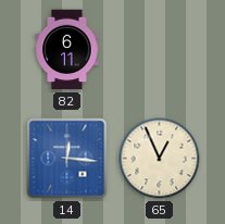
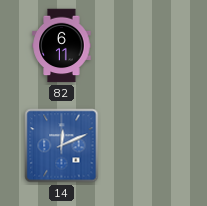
14: 12:16 -> 12:11 (62, 146)
65: 12:56 -> none (160, 159)
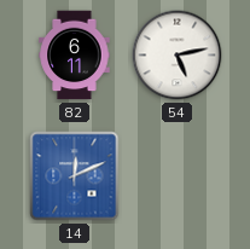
54: none -> 5:13 (178, 56)
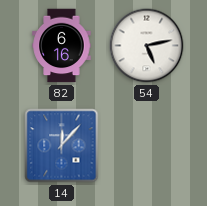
82: 6:11 -> 6:16 (62, 46)
14: 12:11 -> 12:07 (62, 146)
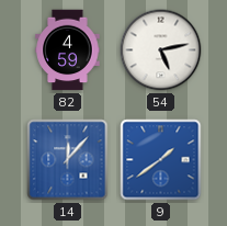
82: 6:16 -> 4:59 (68, 50)
9: none -> 1:39 (161, 160)
